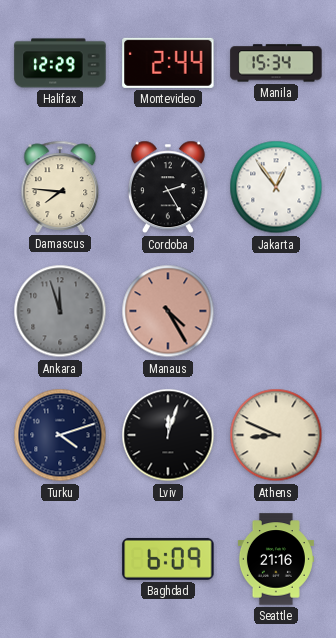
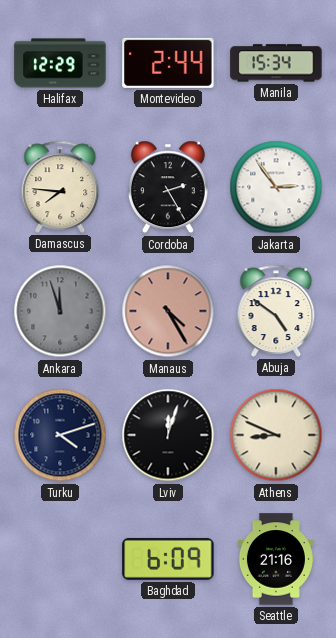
Jakarta: 12:54 -> 2:54 (276, 187)
Abuja: none -> 4:51 (276, 311)
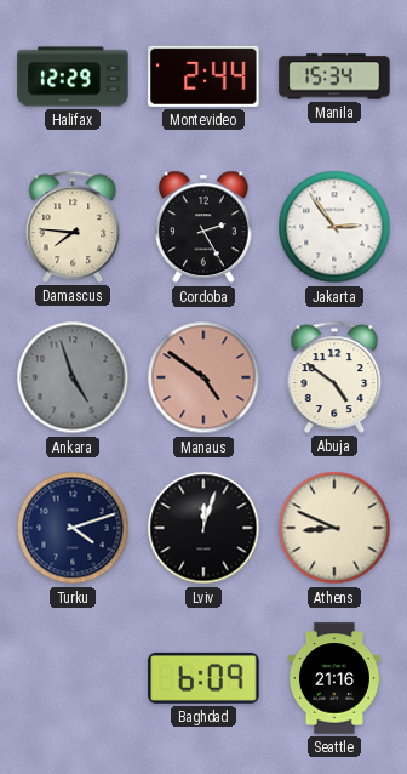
Ankara: 11:57 -> 4:57 (73, 377)
Manaus: 4:25 -> 4:51 (203, 377)
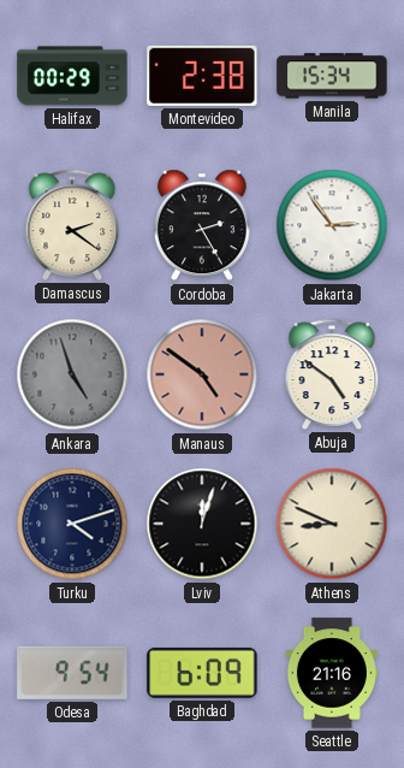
Halifax: 12:29 -> 00:29 (72, 76)
Montevideo: 2:44 -> 2:38 (202, 76)
Damascus: 7:46 -> 2:21 (72, 225)
Odesa: none -> 9:54 (72, 673)
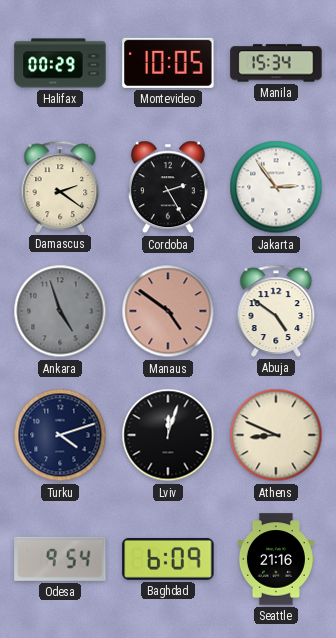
Montevideo: 2:38 -> 10:05 (168, 63)
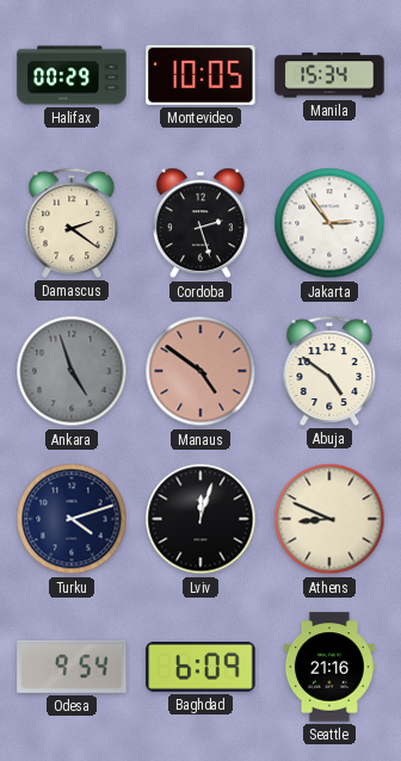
Cordoba: 2:25 -> 2:27 (200, 223)
